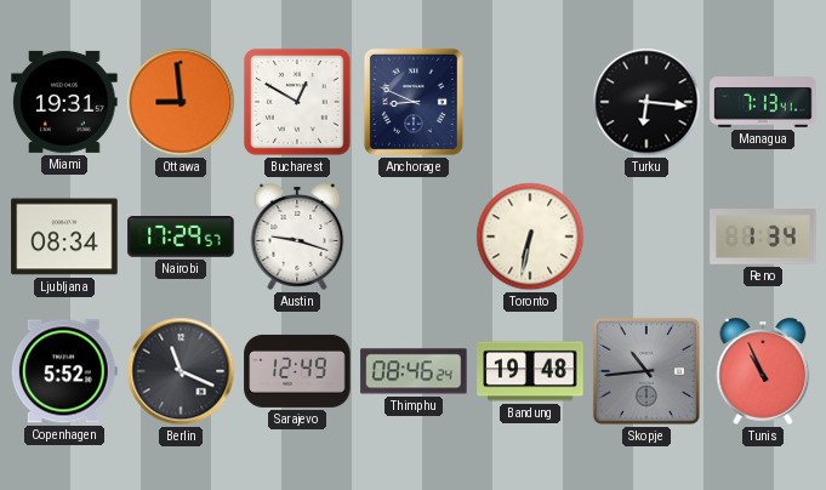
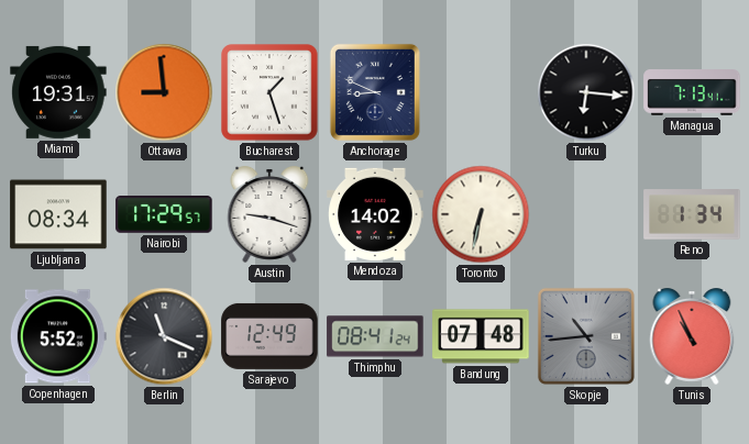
Bucharest: 12:50 -> 1:27 (269, 92)
Mendoza: none -> 14:02 (375, 214)
Thimphu: 08:46 -> 08:41 (375, 336)
Bandung: 19:48 -> 07:48 (481, 336)
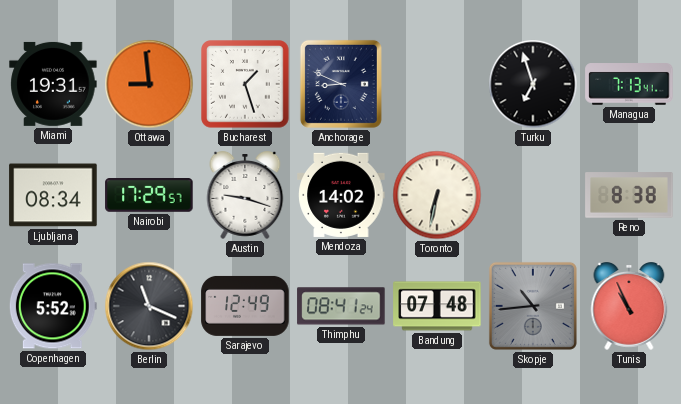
Turku: 6:16 -> 6:57 (533, 84)
Reno: 1:34 -> 8:38 (629, 195)
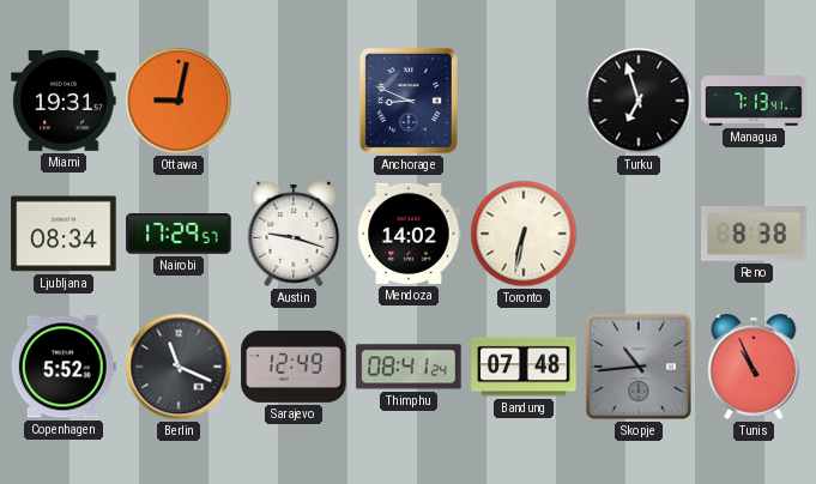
Ottawa: 8:59 -> 9:02 (179, 101)
Bucharest: 1:27 -> none (245, 84)
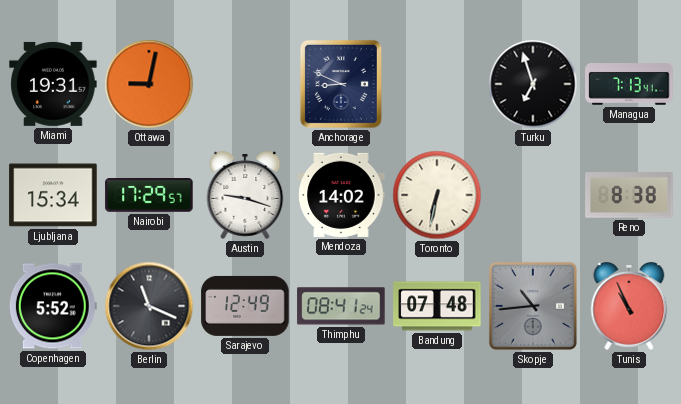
Ljubljana: 08:34 -> 15:34 (53, 195)
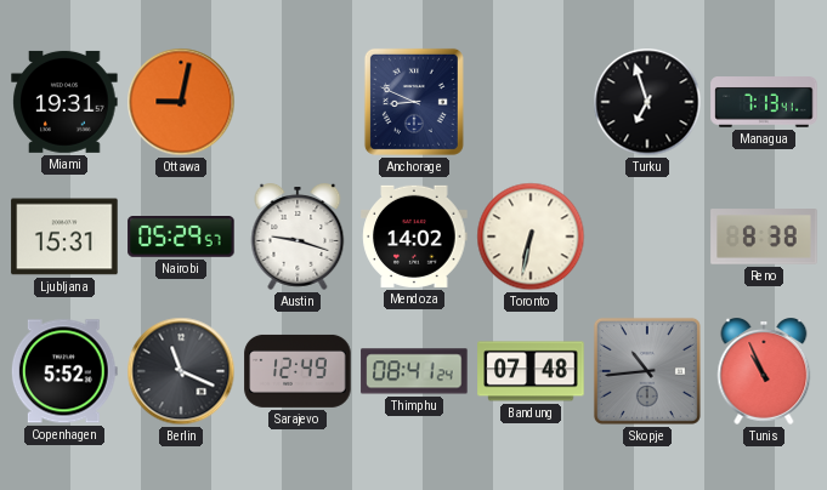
Ljubljana: 15:34 -> 15:31 (64, 237)
Nairobi: 17:29 -> 05:29 (181, 238)
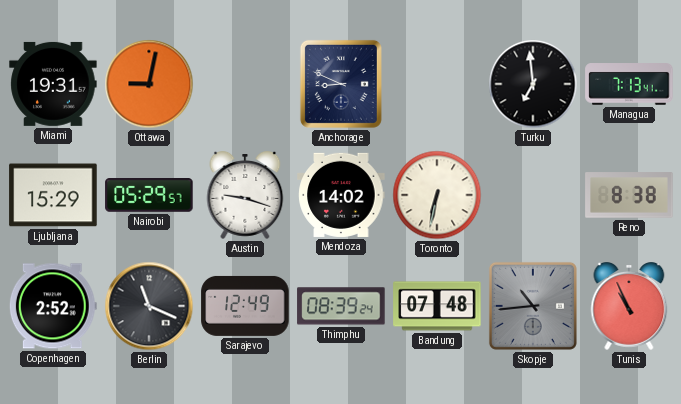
Turku: 6:57 -> 6:59 (533, 84)
Ljubljana: 15:31 -> 15:29 (53, 195)
Copenhagen: 5:52 -> 2:52 (53, 306)
Thimphu: 08:41 -> 08:39 (341, 306)
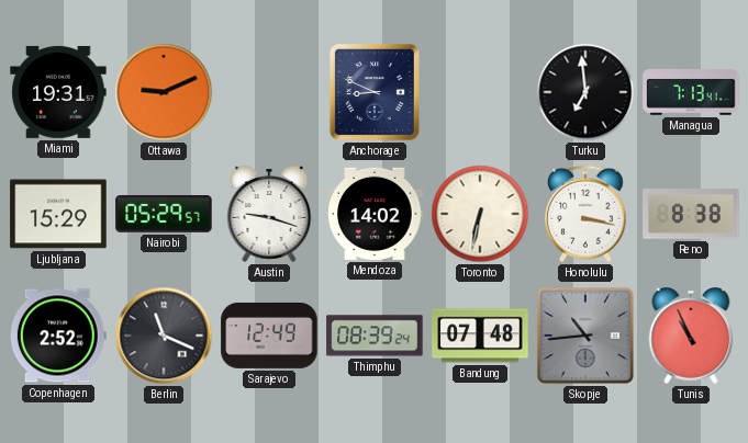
Ottawa: 9:02 -> 9:11 (164, 92)
Honolulu: none -> 3:17 (585, 214)
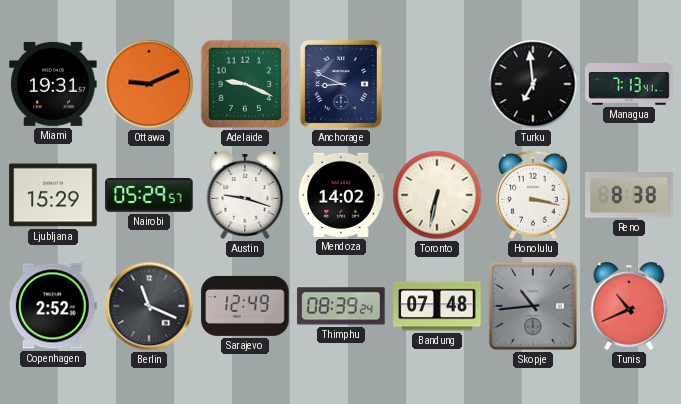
Adelaide: none -> 9:19 (245, 84)
Tunis: 10:56 -> 10:41 (629, 307)
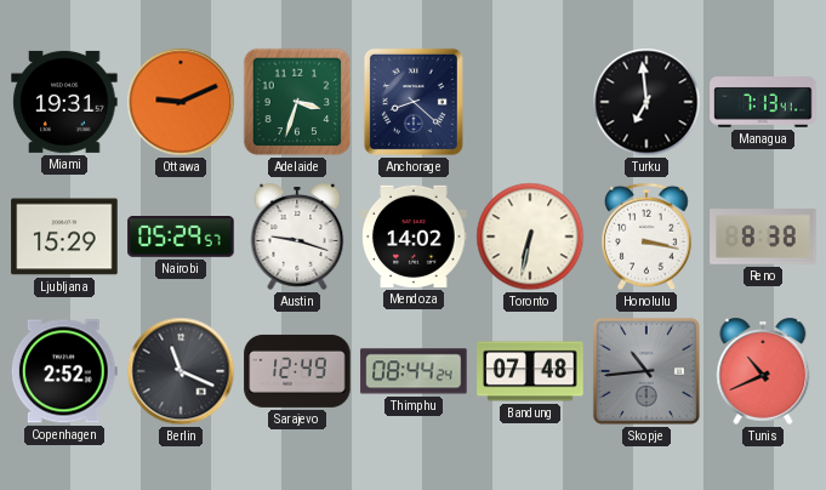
Adelaide: 9:19 -> 3:33 (297, 102)
Anchorage: 8:49 -> 8:22 (414, 102)
Thimphu: 08:39 -> 08:44 (414, 371)
